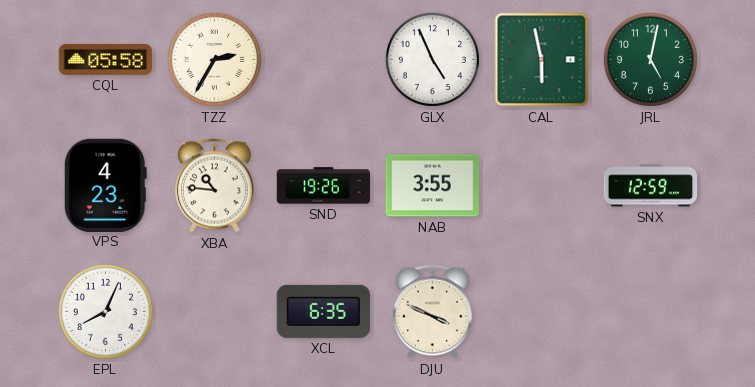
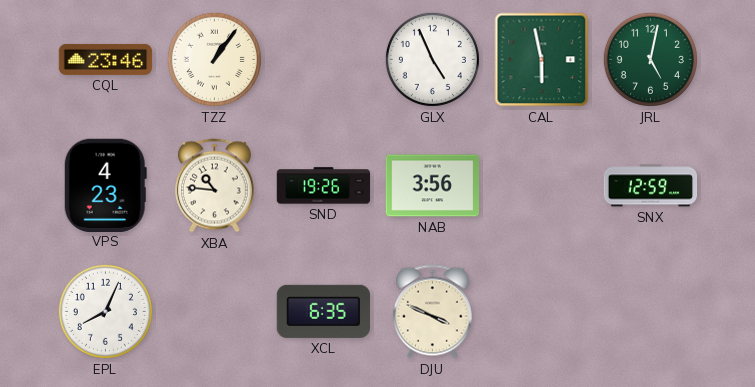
CQL: 05:58 -> 23:46 (106, 59)
TZZ: 2:35 -> 1:06 (214, 59)
NAB: 3:55 -> 3:56 (433, 186)
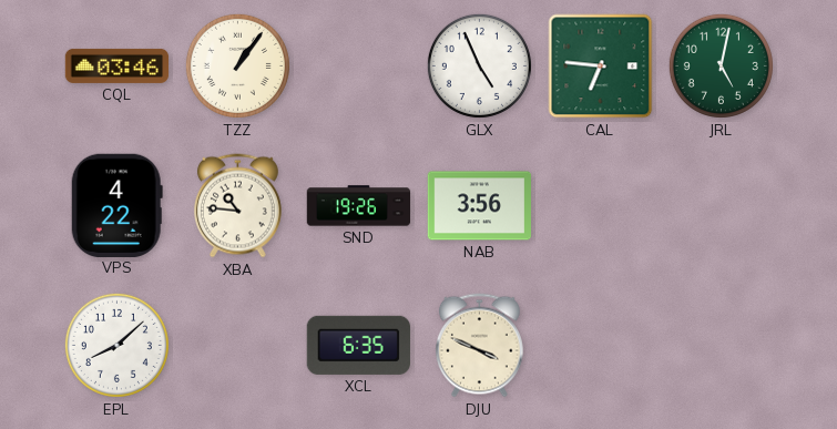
CQL: 23:46 -> 03:46 (118, 65)
CAL: 5:58 -> 6:46 (601, 67)
VPS: 4:23 -> 4:22 (116, 205)
SNX: 12:59 -> none (651, 186)
EPL: 8:04 -> 8:08 (116, 345)
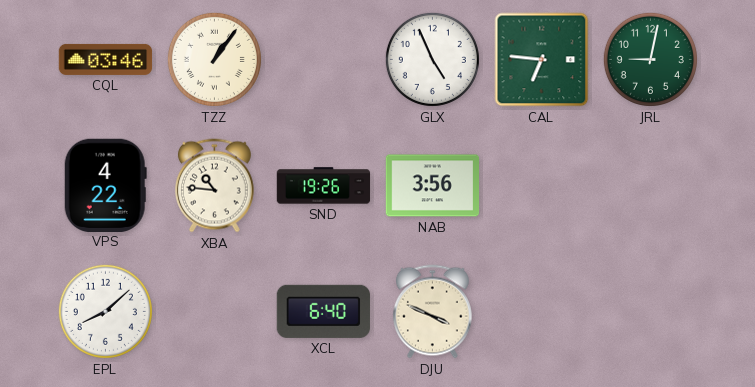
JRL: 5:02 -> 9:02 (650, 59)
XCL: 6:35 -> 6:40 (323, 311)
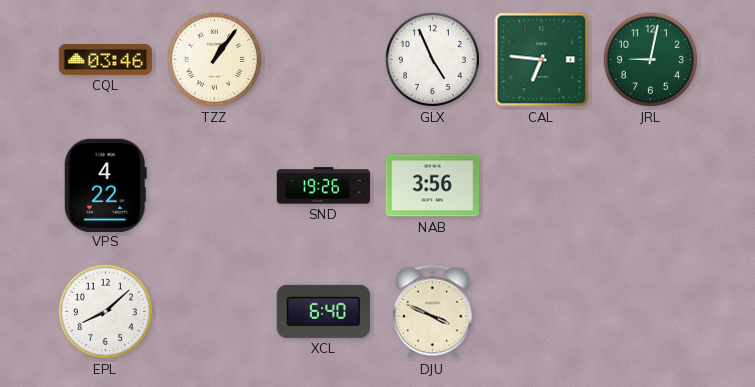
XBA: 10:46 -> none (214, 186)
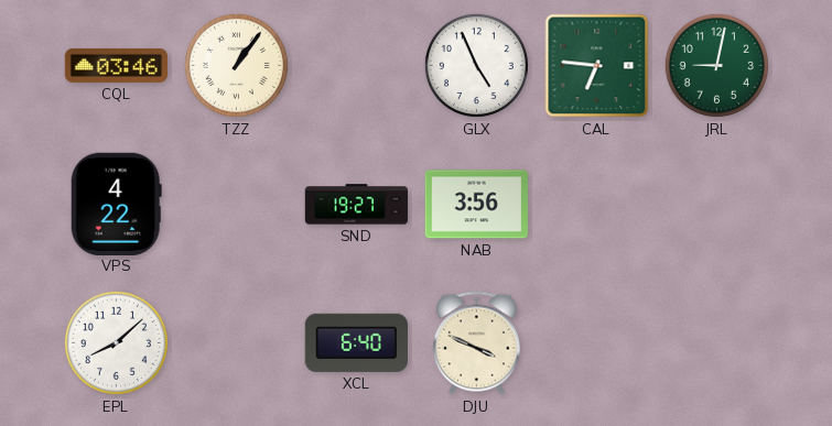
SND: 19:26 -> 19:27 (357, 205)
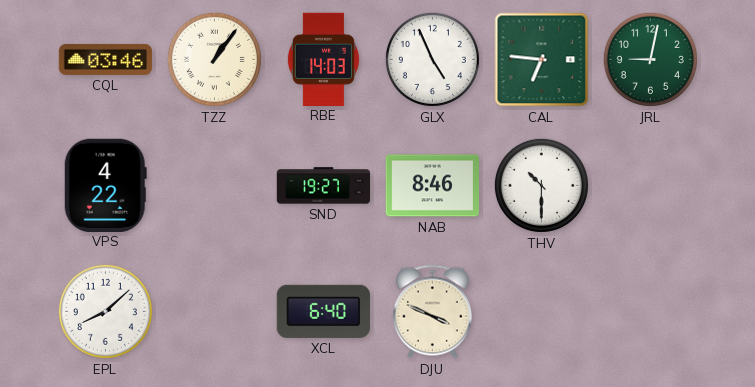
RBE: none -> 14:03 (323, 59)
NAB: 3:56 -> 8:46 (433, 186)
THV: none -> 10:30 (541, 185)
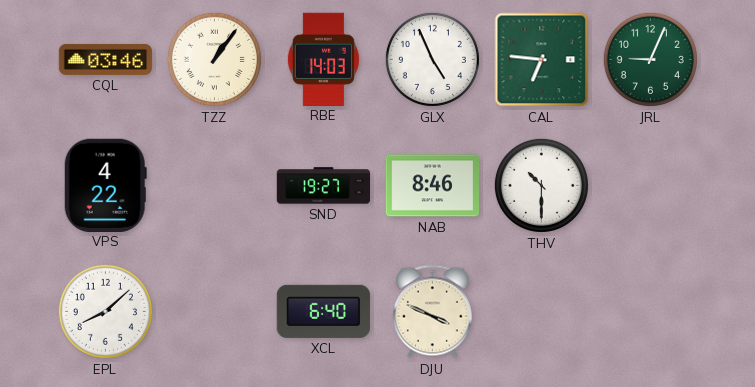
JRL: 9:02 -> 9:04 (650, 59)
